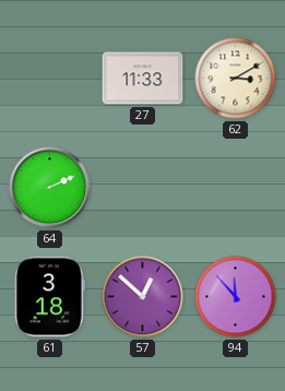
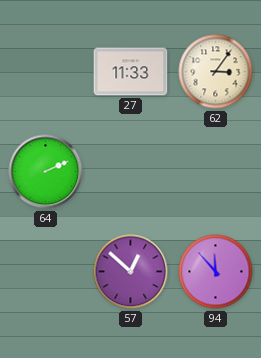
62: 3:10 -> 3:06 (216, 72)
61: 3:18 -> none (49, 297)
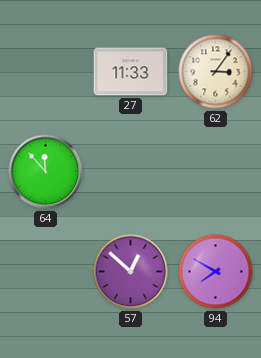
64: 2:11 -> 11:53 (46, 172)
94: 11:53 -> 7:50 (216, 272)
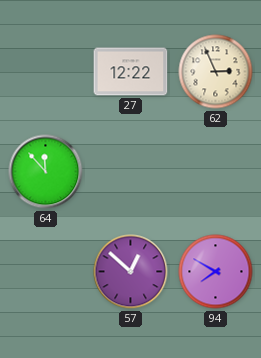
27: 11:33 -> 12:22 (131, 72)
62: 3:06 -> 2:56 (216, 72)
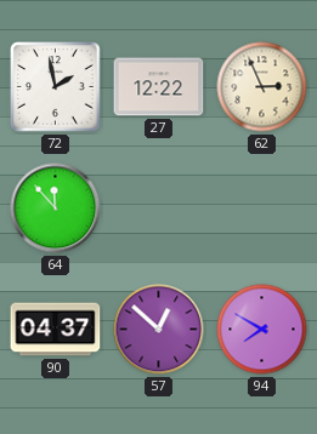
72: none -> 1:58 (56, 87)
90: none -> 04:37 (56, 330)
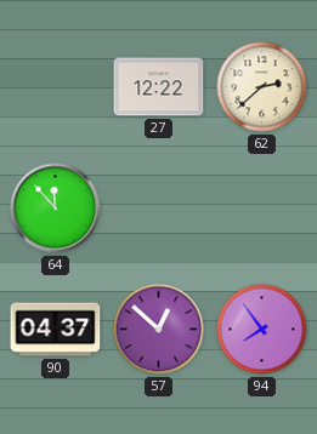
72: 1:58 -> none (56, 87)
62: 2:56 -> 2:38 (262, 87)
94: 7:50 -> 7:54 (262, 330)
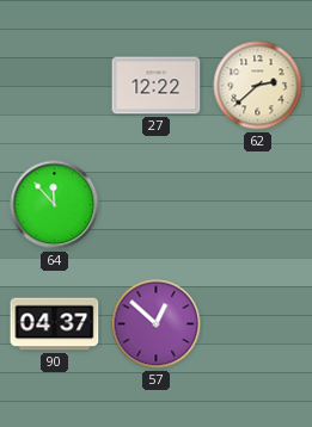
94: 7:54 -> none (262, 330)
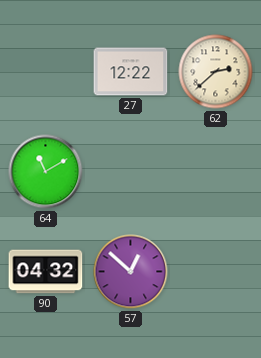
64: 11:53 -> 11:10 (46, 172)
90: 04:37 -> 04:32 (46, 272)
